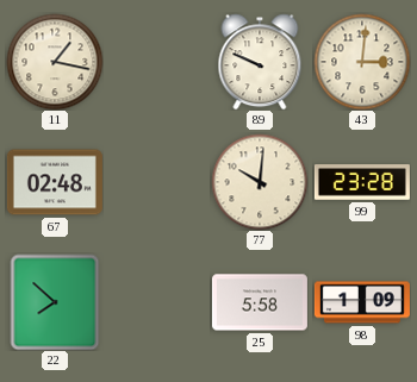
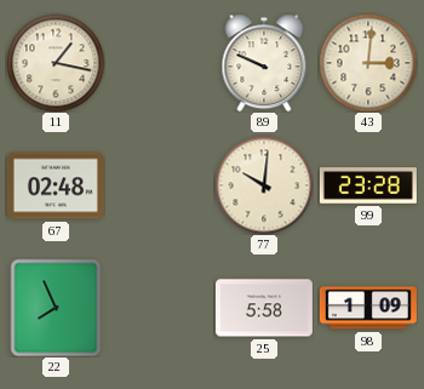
22: 7:52 -> 7:56 (56, 308)
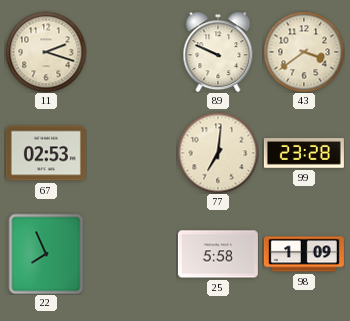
11: 1:17 -> 2:18 (46, 52)
43: 3:01 -> 3:39 (304, 52)
67: 02:48 -> 02:53 (46, 153)
77: 10:01 -> 7:01 (218, 153)
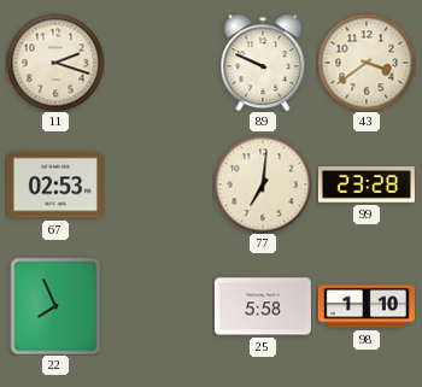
98: 1:09 -> 1:10 (367, 306)
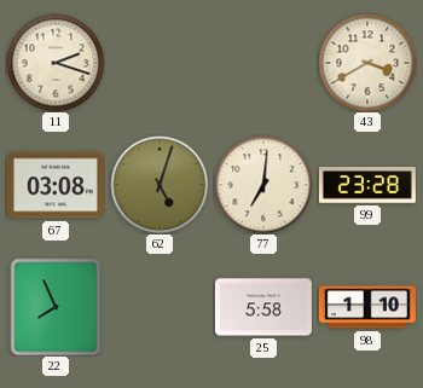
89: 9:49 -> none (263, 63)
43: 3:39 -> 3:40 (367, 63)
67: 02:53 -> 03:08 (56, 185)
62: none -> 5:03 (160, 185)
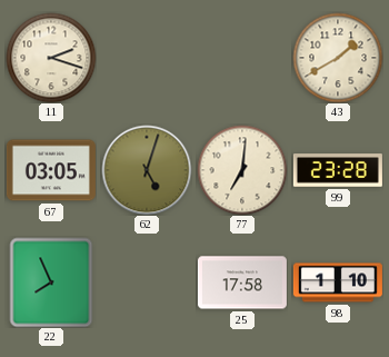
43: 3:40 -> 1:40 (338, 58)
67: 03:08 -> 03:05 (51, 170)
25: 5:58 -> 17:58 (242, 282)
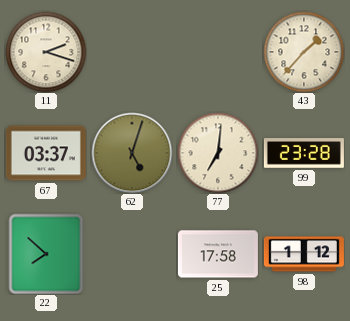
43: 1:40 -> 1:37 (304, 52)
67: 03:05 -> 03:37 (46, 153)
22: 7:56 -> 7:52 (46, 254)
98: 1:10 -> 1:12 (304, 254)
